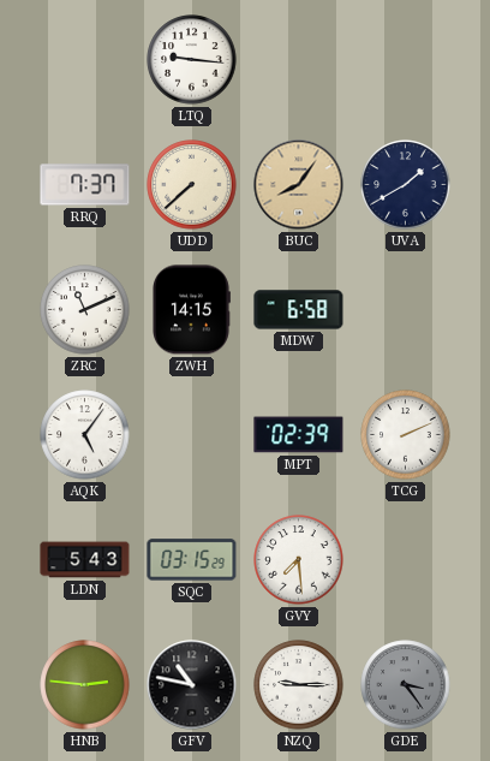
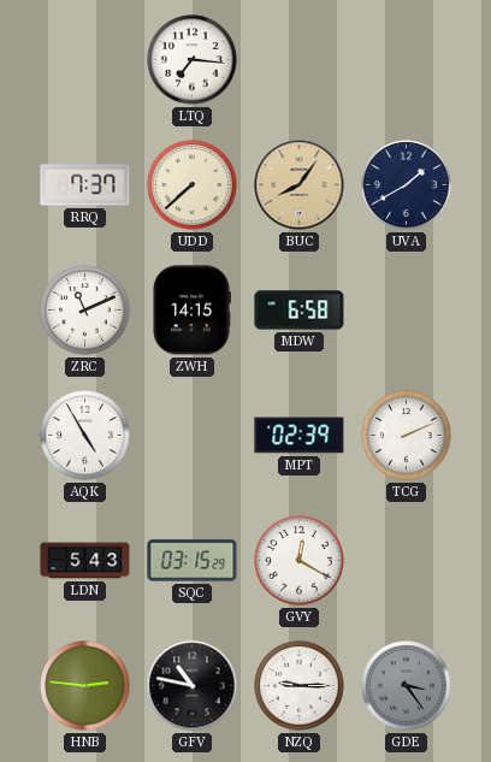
LTQ: 9:16 -> 7:16 (193, 60)
AQK: 5:06 -> 4:55 (85, 436)
GVY: 7:29 -> 12:20 (300, 561)
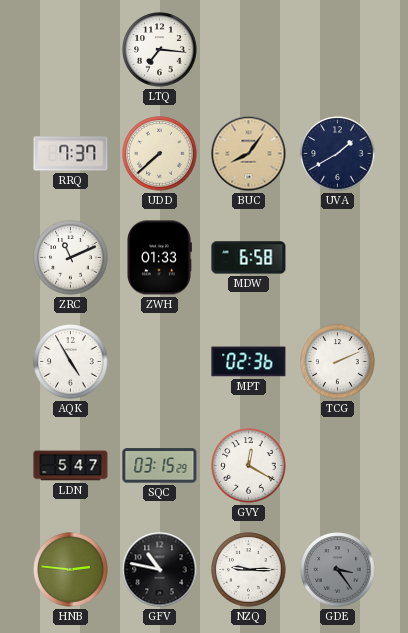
ZWH: 14:15 -> 01:33 (160, 258)
MPT: 02:39 -> 02:36 (249, 362)
LDN: 5:43 -> 5:47 (71, 466)
